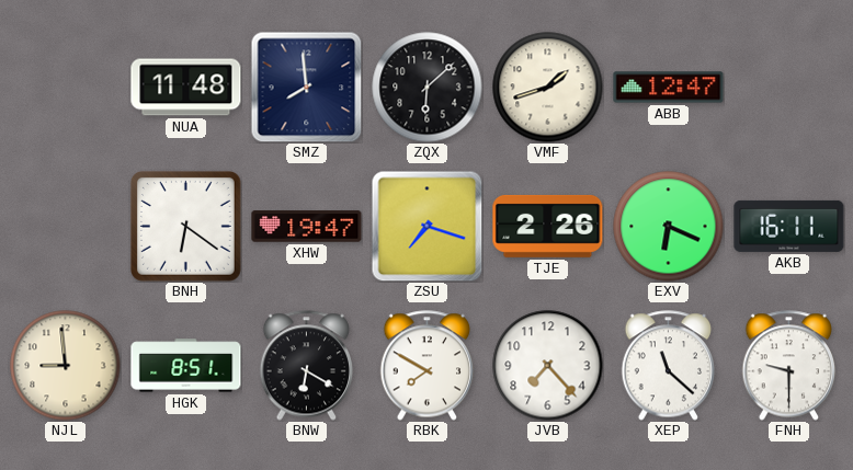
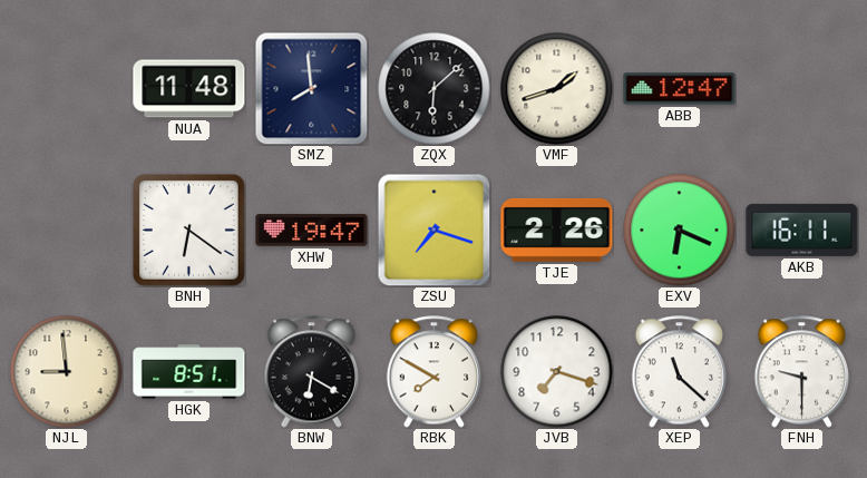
JVB: 7:23 -> 7:18 (557, 372)
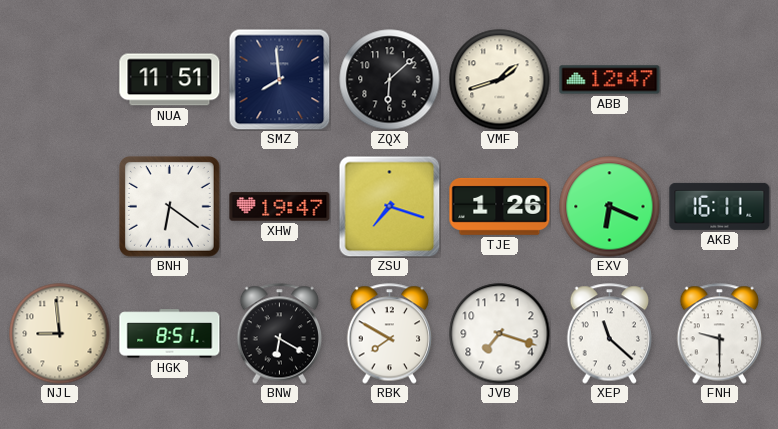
NUA: 11:48 -> 11:51 (170, 80)
TJE: 2:26 -> 1:26 (500, 206)
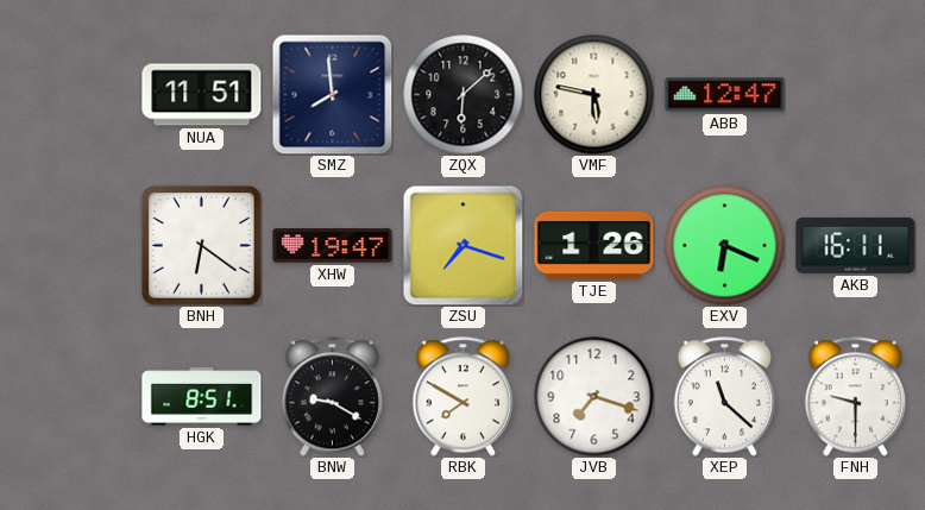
VMF: 1:42 -> 5:47 (594, 95)
NJL: 8:59 -> none (60, 334)
BNW: 6:20 -> 9:20 (333, 397)
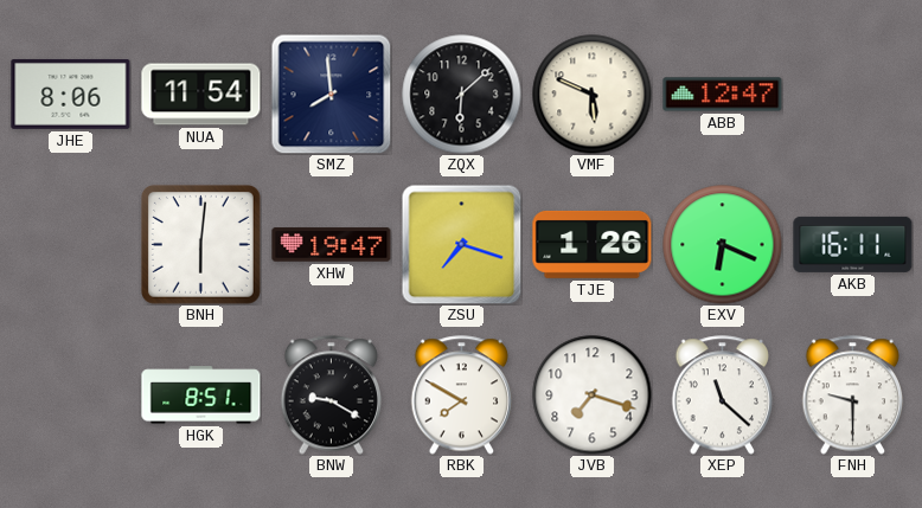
JHE: none -> 8:06 (71, 94)
NUA: 11:51 -> 11:54 (201, 95)
VMF: 5:47 -> 5:49 (593, 95)
BNH: 6:21 -> 6:01 (200, 244)
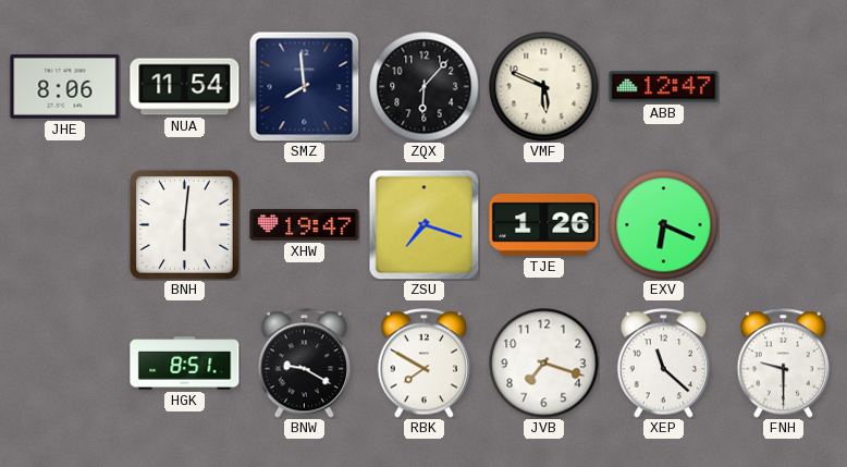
ZQX: 6:08 -> 6:07 (425, 87)
AKB: 16:11 -> none (853, 244)
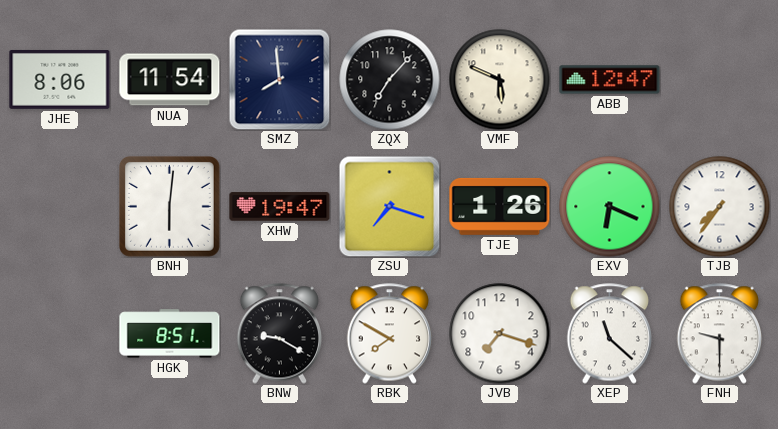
ZQX: 6:07 -> 7:07 (390, 80)
TJB: none -> 7:36 (720, 207)
